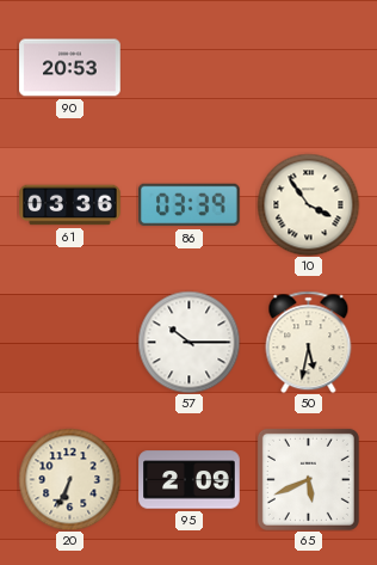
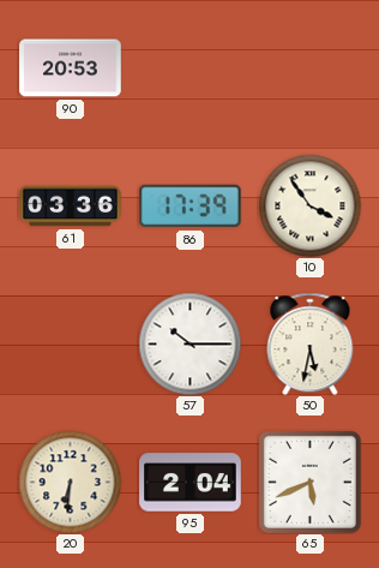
86: 03:39 -> 17:39 (191, 207)
20: 6:34 -> 6:31 (70, 482)
95: 2:09 -> 2:04 (191, 483)
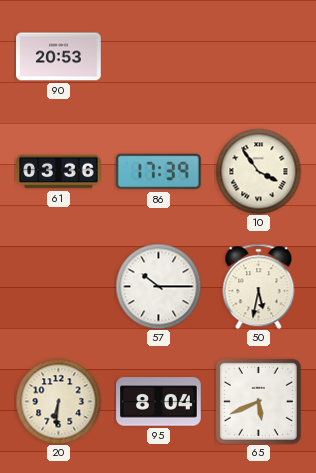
95: 2:04 -> 8:04 (159, 402)
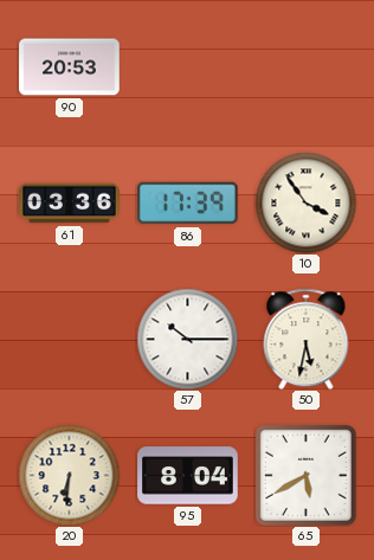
65: 5:41 -> 5:40 (305, 475)
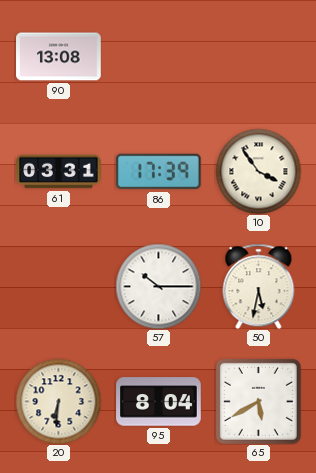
90: 20:53 -> 13:08 (59, 57)
61: 03:36 -> 03:31 (59, 172)
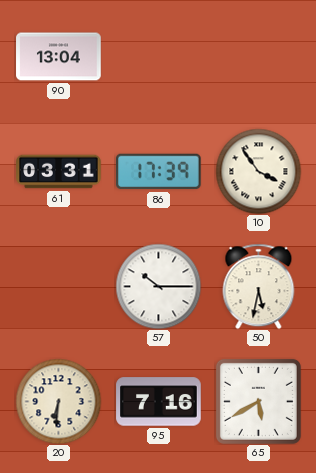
90: 13:08 -> 13:04 (59, 57)
95: 8:04 -> 7:16 (159, 402)
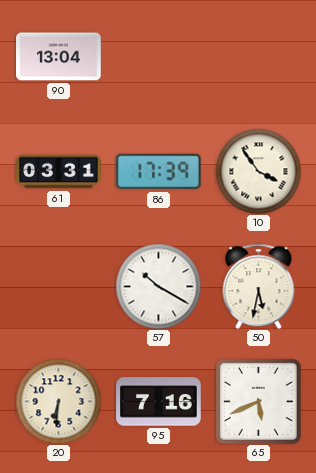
57: 10:15 -> 10:20 (158, 286)
65: 5:40 -> 5:41 (258, 401)
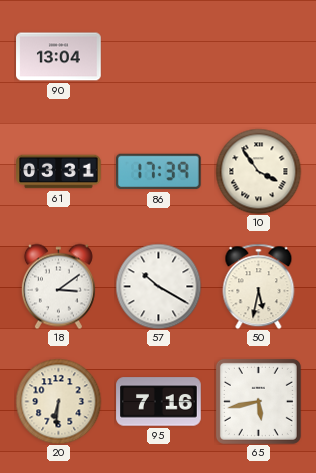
18: none -> 3:09 (58, 286)
65: 5:41 -> 5:43 (258, 401)
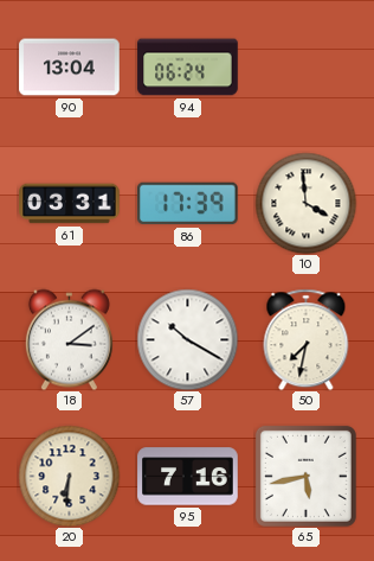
94: none -> 06:24 (188, 68)
10: 3:54 -> 3:59 (305, 203)
50: 5:32 -> 7:32 (307, 339)
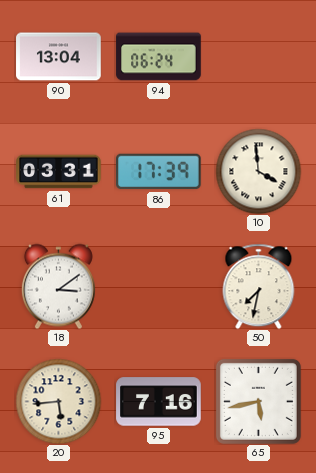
57: 10:20 -> none (187, 339)
20: 6:31 -> 5:44 (58, 401)
